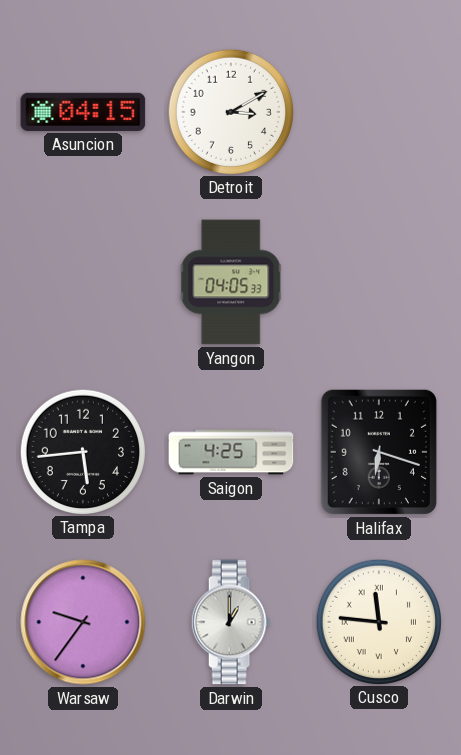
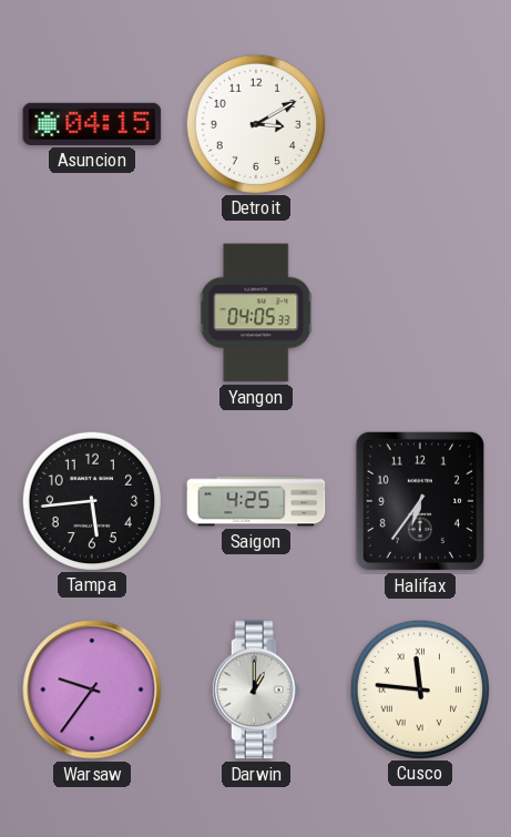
Halifax: 6:18 -> 6:36 (420, 501)
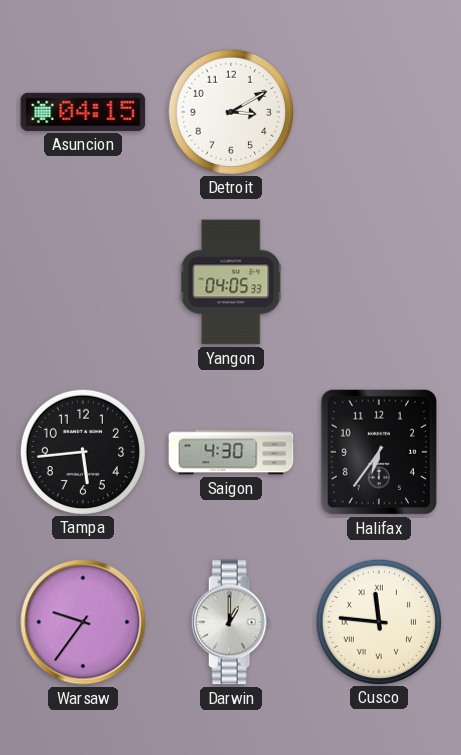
Saigon: 4:25 -> 4:30 (231, 452)
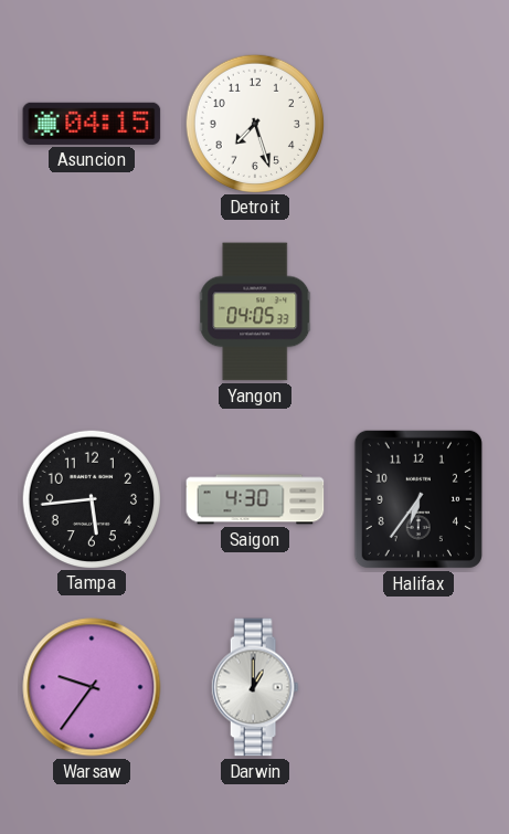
Detroit: 3:10 -> 7:27 (254, 123)
Cusco: 11:46 -> none (378, 621)
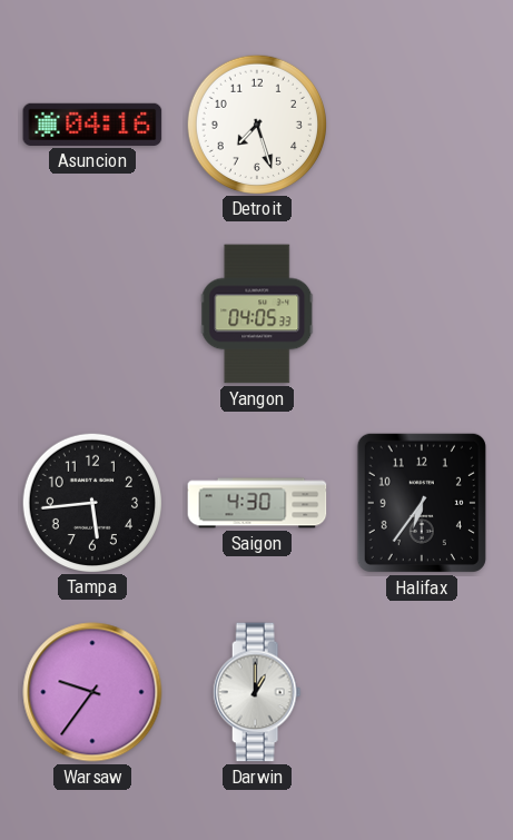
Asuncion: 04:15 -> 04:16 (92, 125)
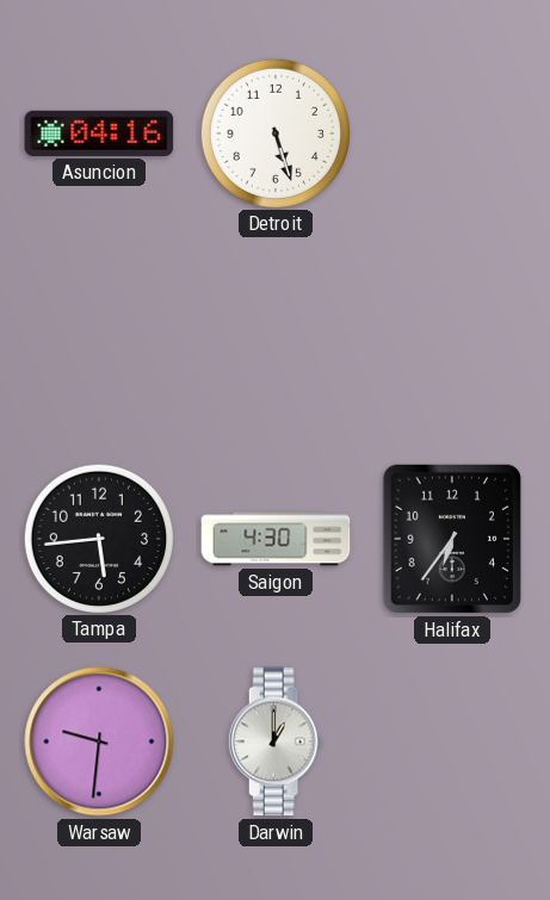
Detroit: 7:27 -> 5:27 (274, 132)
Yangon: 04:05 -> none (257, 314)
Warsaw: 9:36 -> 9:31 (99, 741)
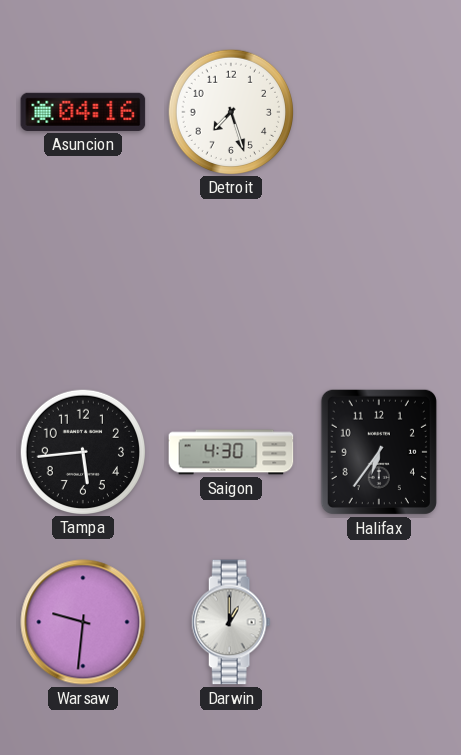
Detroit: 5:27 -> 7:27 (230, 111)
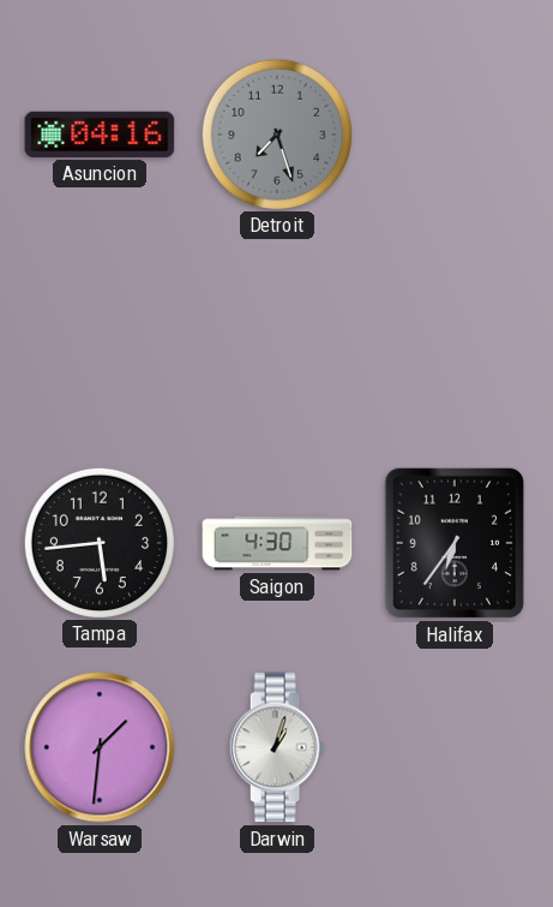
Detroit dial: white -> grey (276, 133)
Warsaw: 9:31 -> 1:31 (100, 747)
Darwin: 1:00 -> 1:03 (277, 747)
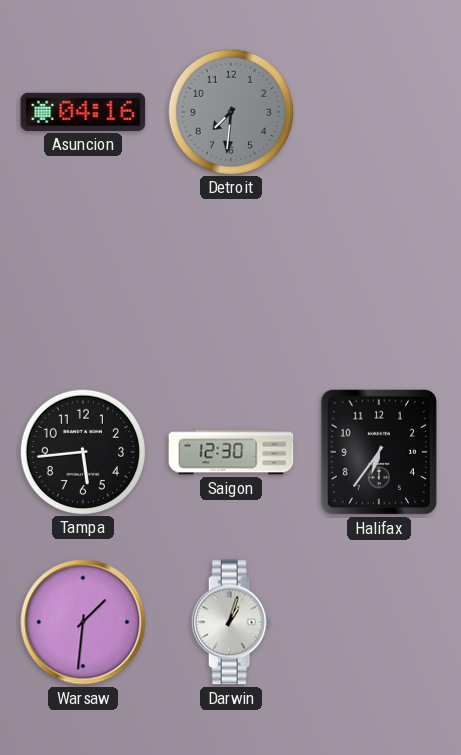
Detroit: 7:27 -> 7:31 (230, 111)
Saigon: 4:30 -> 12:30 (231, 452)
